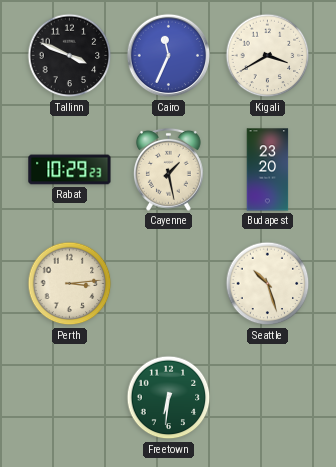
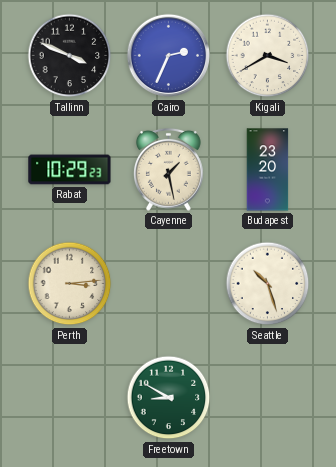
Cairo: 11:34 -> 2:34 (169, 56)
Freetown: 6:31 -> 8:50 (169, 398)
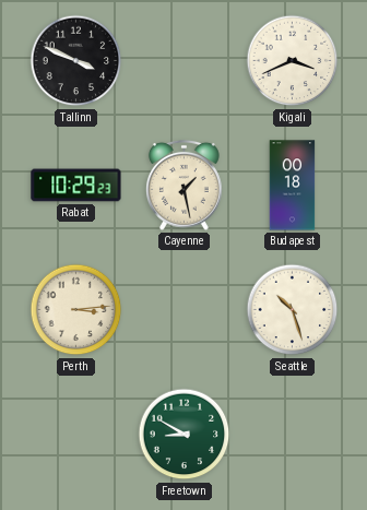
Cairo: 2:34 -> none (169, 56)
Kigali: 3:40 -> 3:41 (293, 61)
Budapest: 23:20 -> 00:18 (293, 186)
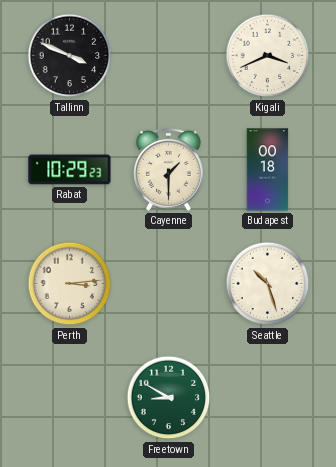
Cayenne: 1:28 -> 1:30 (168, 169)
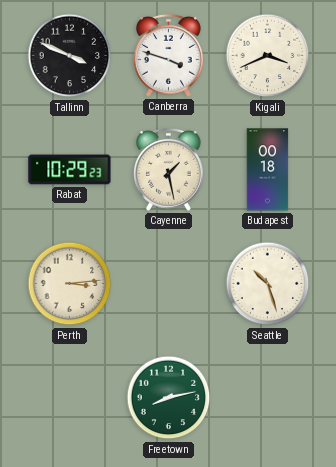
Canberra: none -> 3:48 (168, 55)
Cayenne: 1:30 -> 1:28 (168, 169)
Freetown: 8:50 -> 8:13 (169, 398)
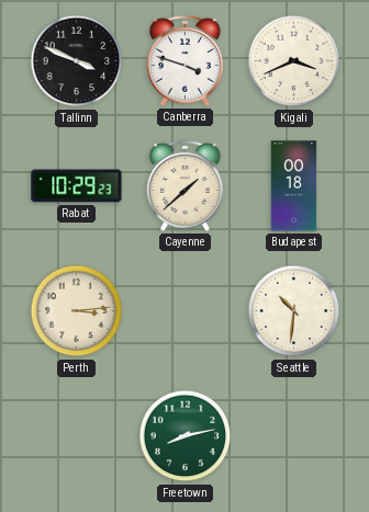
Cayenne: 1:28 -> 1:38 (185, 185)
Seattle: 10:27 -> 10:31 (294, 311)
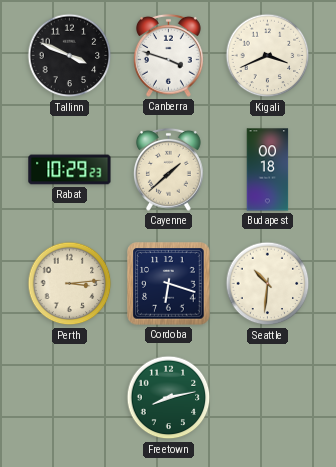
Cordoba: none -> 6:18 (169, 284)
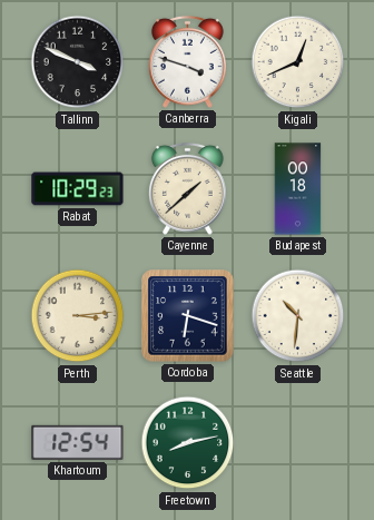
Kigali: 3:41 -> 12:41 (298, 62)
Khartoum: none -> 12:54 (78, 442)
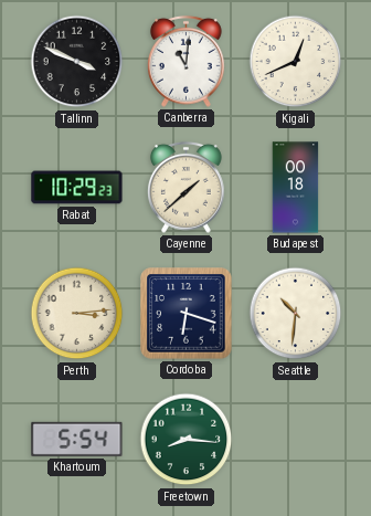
Canberra: 3:48 -> 11:01 (185, 61)
Khartoum: 12:54 -> 5:54 (77, 439)
Freetown: 8:13 -> 8:16 (187, 440)
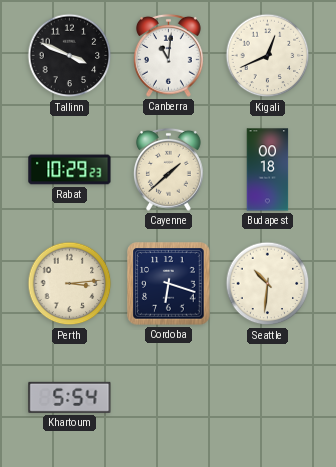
Freetown: 8:16 -> none (187, 440)
